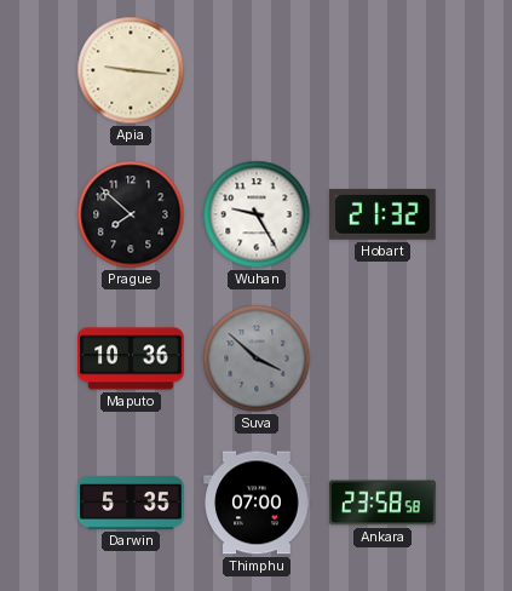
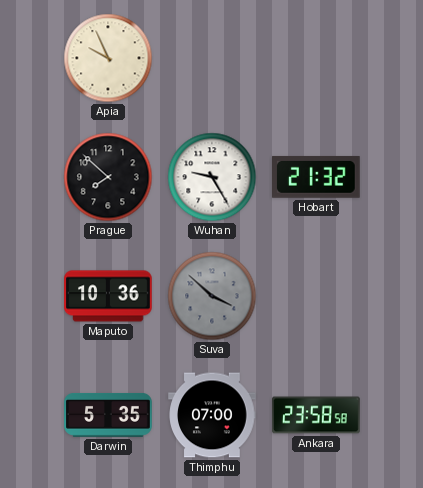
Apia: 9:16 -> 9:56 (108, 58)
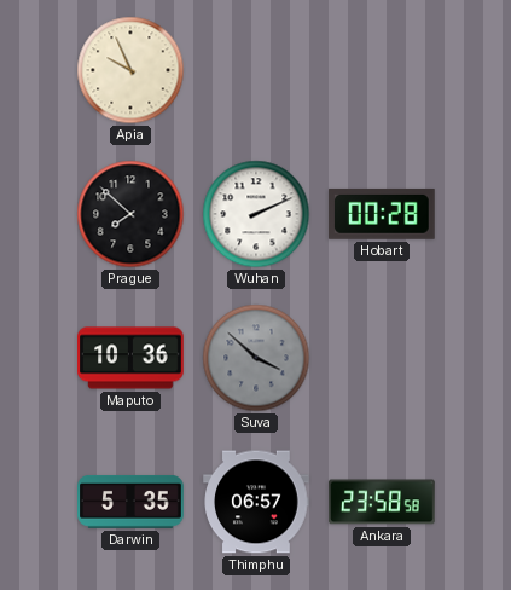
Wuhan: 9:25 -> 2:11 (256, 214)
Hobart: 21:32 -> 00:28 (383, 214)
Thimphu: 07:00 -> 06:57 (256, 502)
